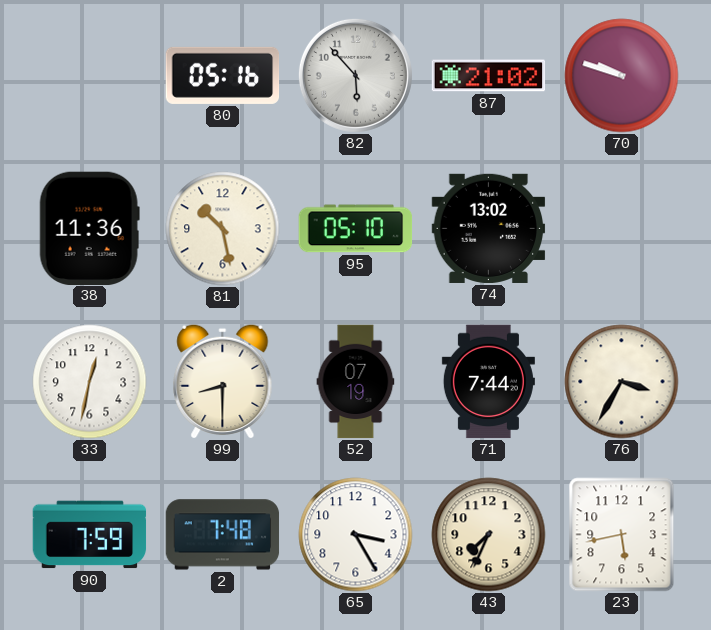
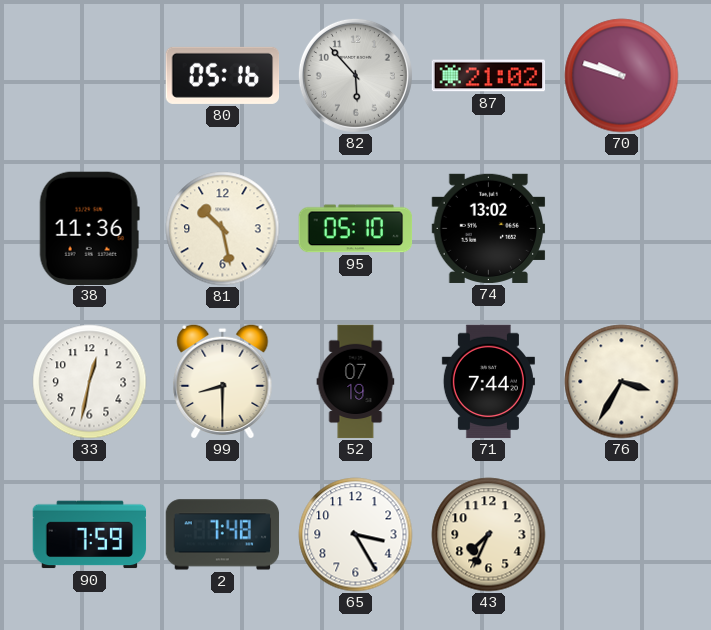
23: 5:43 -> none (622, 535)
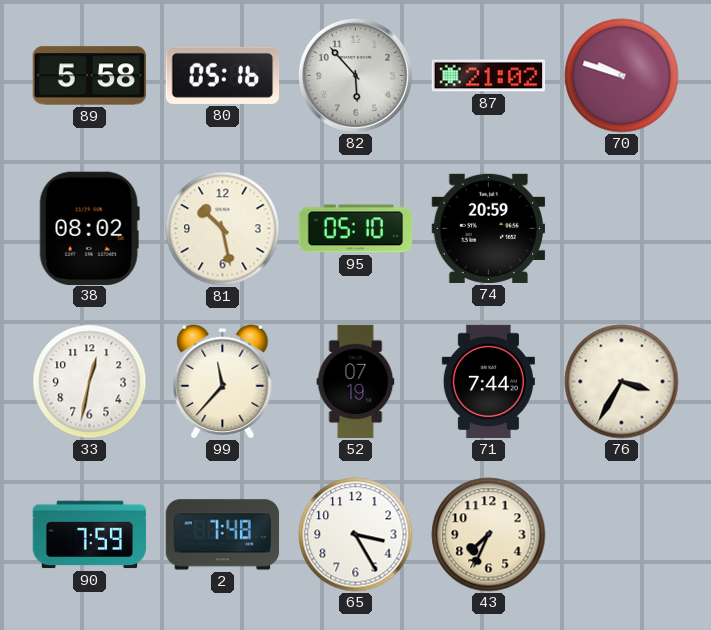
89: none -> 5:58 (90, 76)
38: 11:36 -> 08:02 (89, 228)
74: 13:02 -> 20:59 (489, 228)
99: 8:30 -> 11:37 (223, 381)
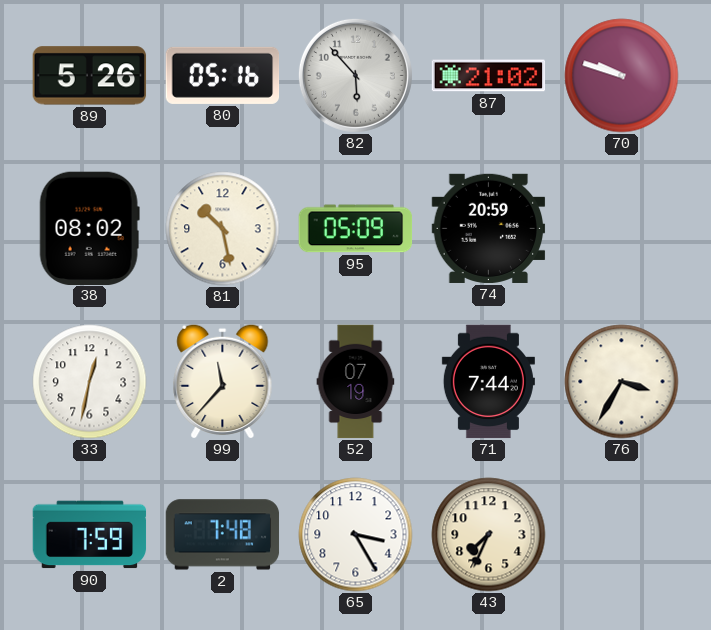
89: 5:58 -> 5:26 (90, 76)
95: 05:10 -> 05:09 (356, 229)
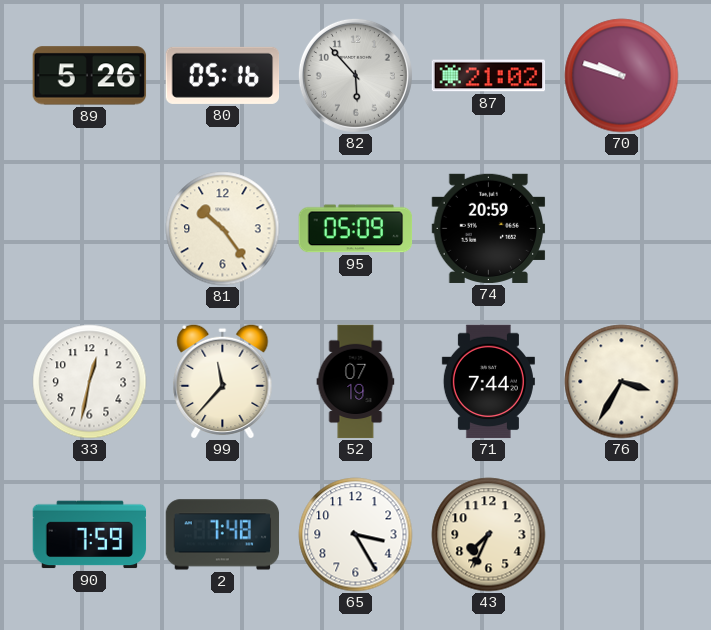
38: 08:02 -> none (89, 228)
81: 10:28 -> 10:24 (223, 229)
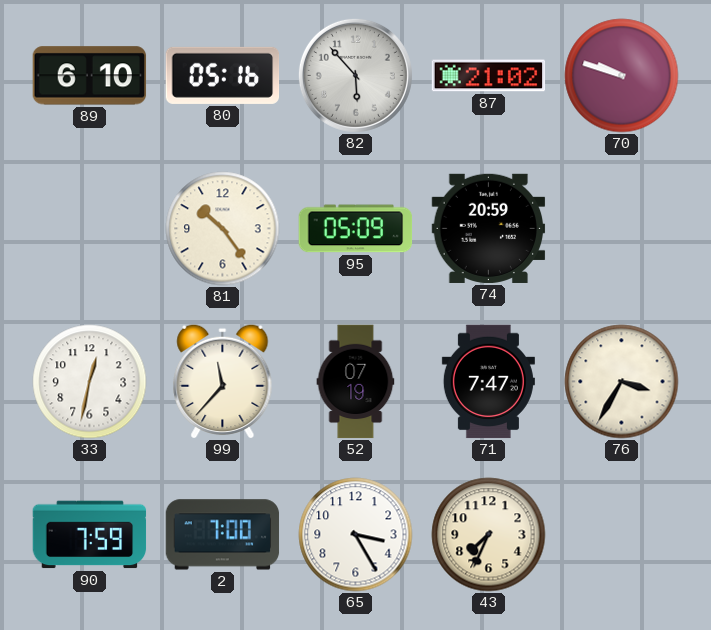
89: 5:26 -> 6:10 (90, 76)
71: 7:44 -> 7:47 (488, 382)
2: 7:48 -> 7:00 (223, 535)
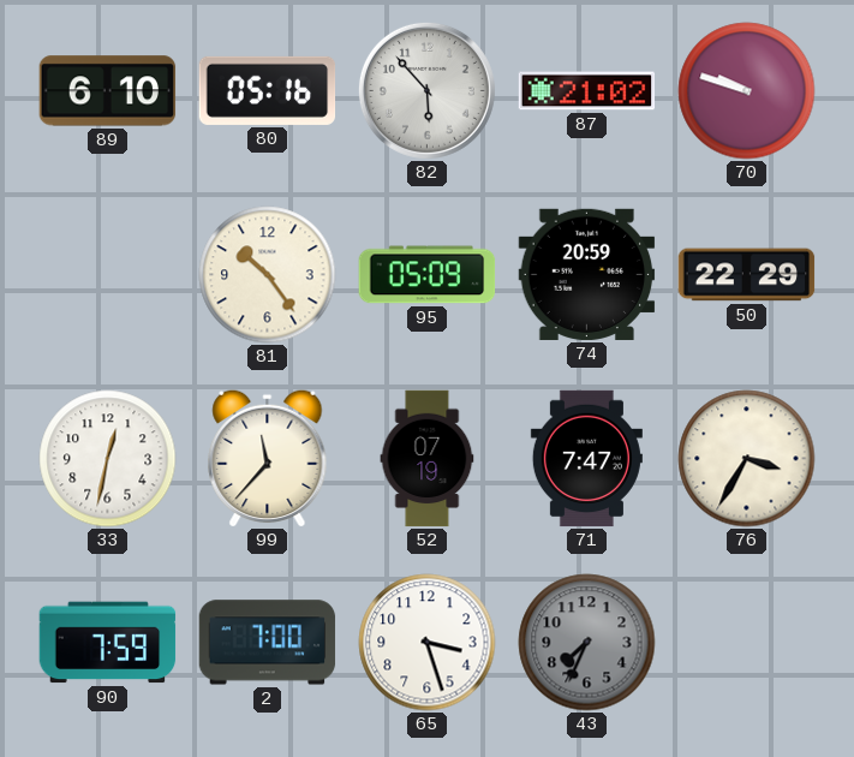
50: none -> 22:29 (747, 275)
65: 3:25 -> 3:27 (428, 643)
43 dial: cream -> grey (587, 643)
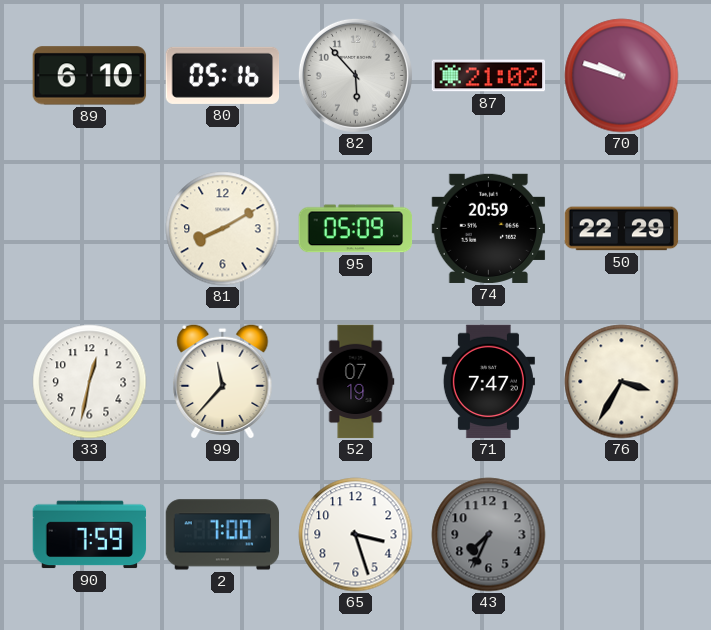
81: 10:24 -> 8:10 (223, 229)
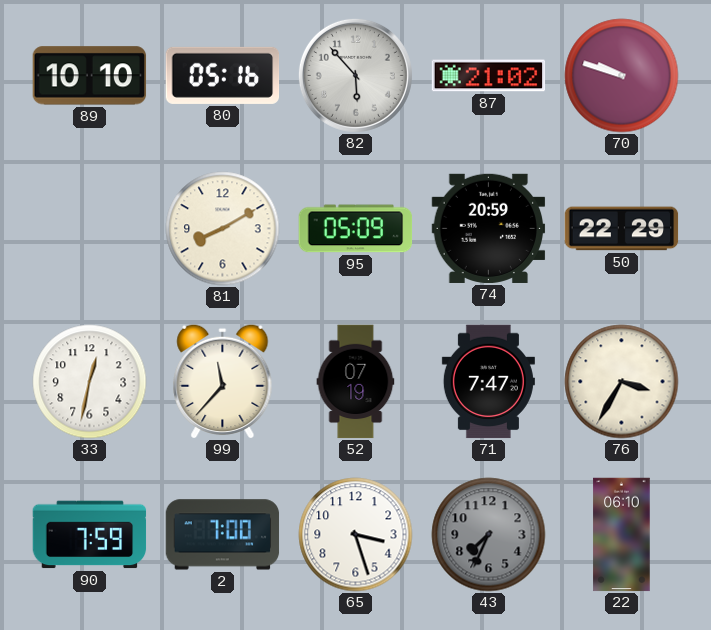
89: 6:10 -> 10:10 (90, 76)
22: none -> 06:10 (622, 535)
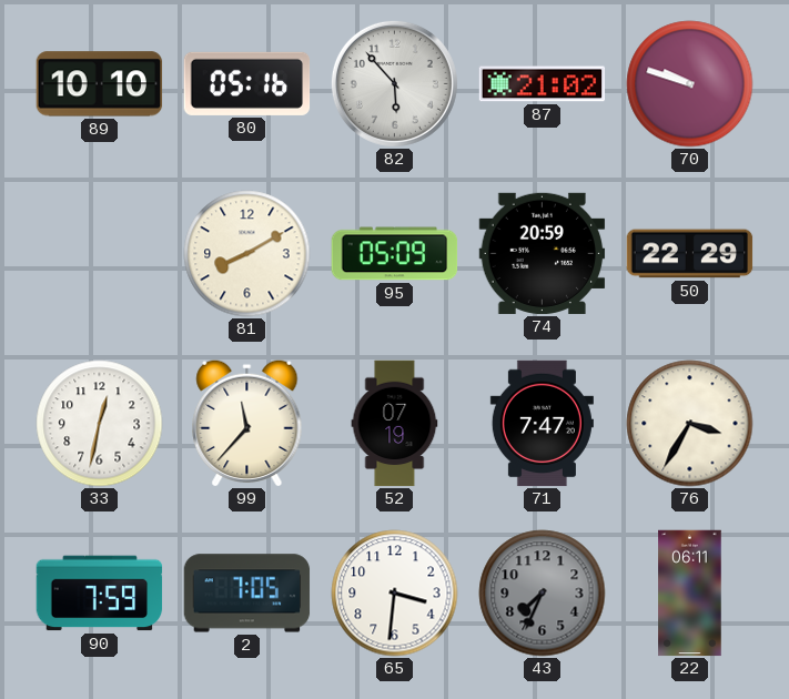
2: 7:00 -> 7:05 (247, 594)
65: 3:27 -> 3:31 (395, 594)
22: 06:10 -> 06:11 (690, 594)
